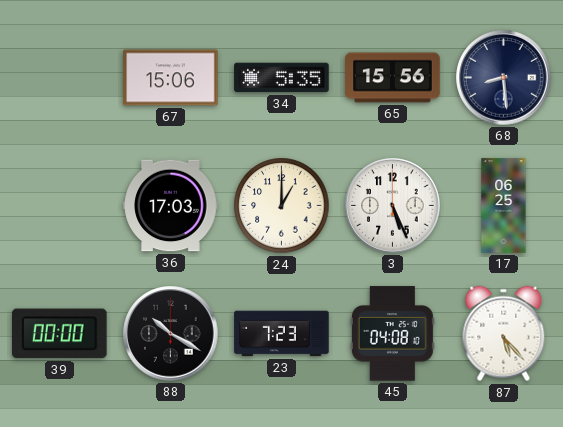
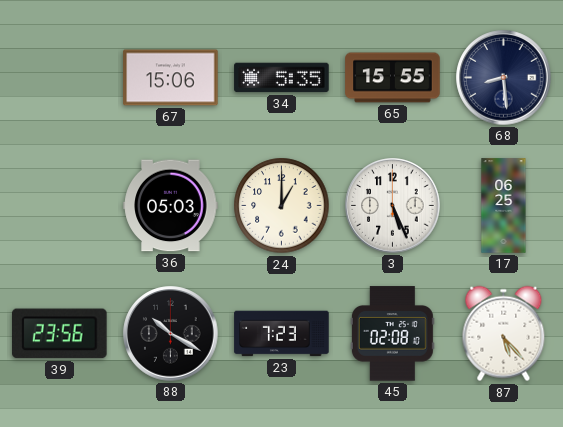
65: 15:56 -> 15:55 (393, 78)
36: 17:03 -> 05:03 (171, 206)
39: 00:00 -> 23:56 (60, 334)
45: 04:08 -> 02:08 (392, 334)
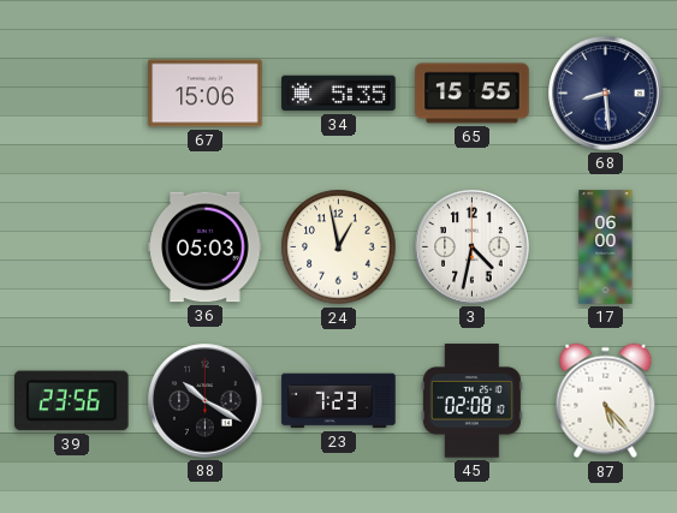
24: 1:00 -> 12:58 (339, 247)
3: 5:26 -> 4:32 (473, 247)
17: 06:25 -> 06:00 (606, 247)
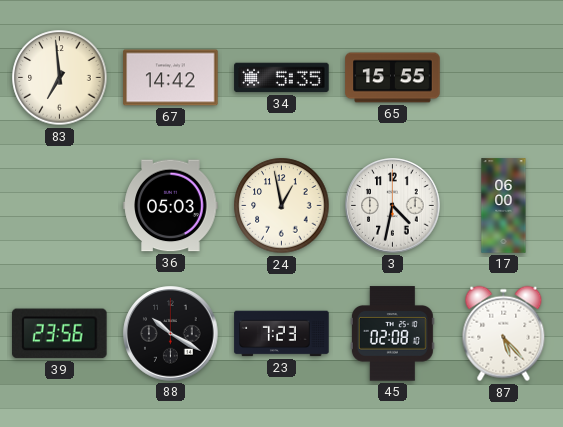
83: none -> 6:59 (60, 78)
67: 15:06 -> 14:42 (171, 78)
68: 8:29 -> none (606, 94)
